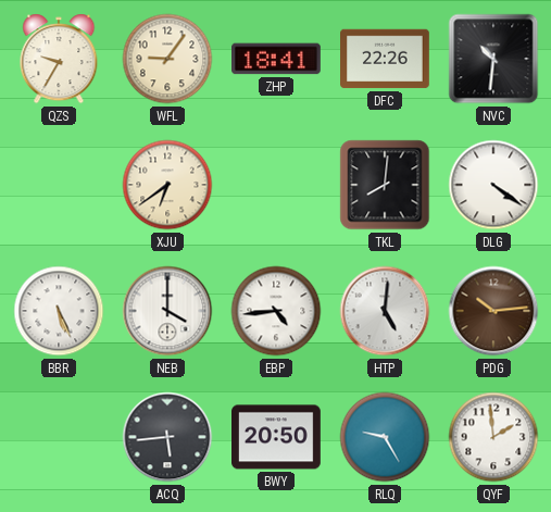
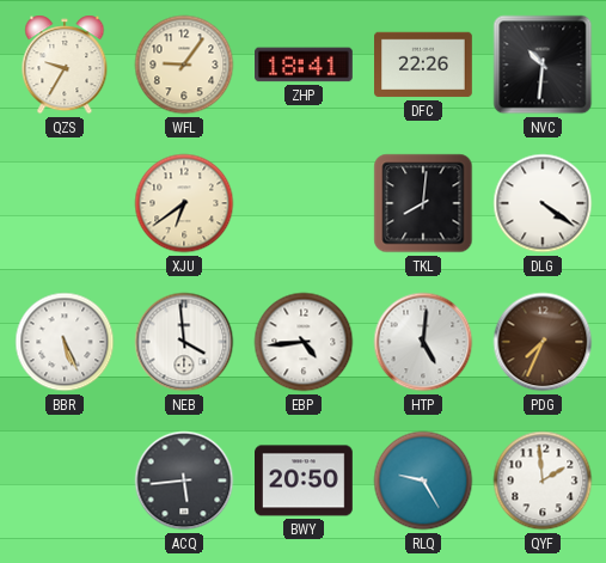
NEB: 4:00 -> 3:59 (184, 342)
PDG: 10:14 -> 7:34 (543, 342)
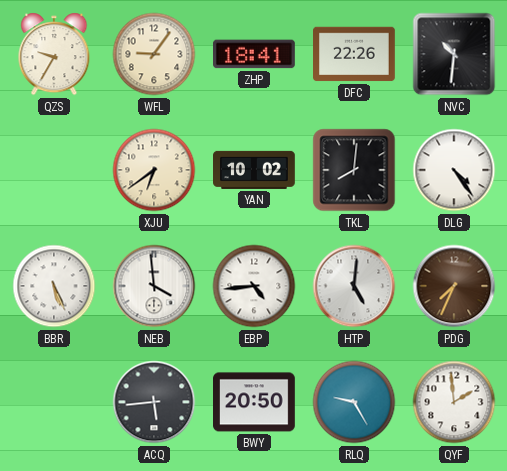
YAN: none -> 10:02 (255, 170)
DLG: 4:21 -> 4:24 (454, 170)
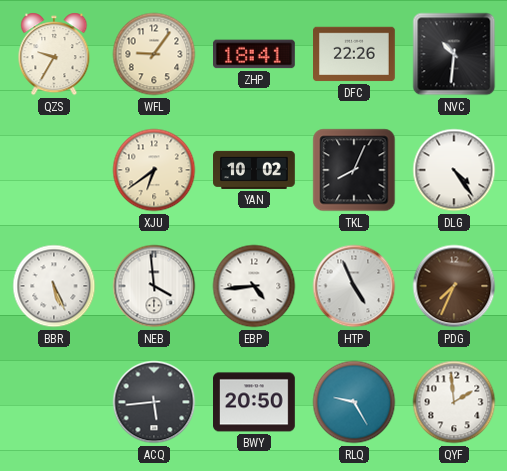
TKL: 8:01 -> 8:04 (354, 170)
HTP: 5:01 -> 4:56 (354, 286)
